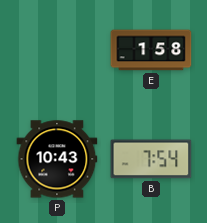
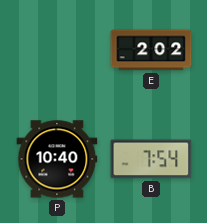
E: 1:58 -> 2:02 (151, 50)
P: 10:43 -> 10:40 (57, 159)
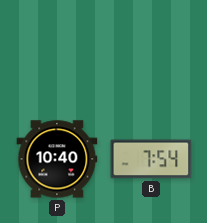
E: 2:02 -> none (151, 50)
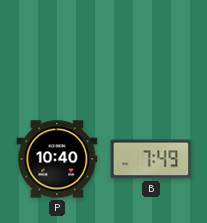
B: 7:54 -> 7:49 (151, 159)
